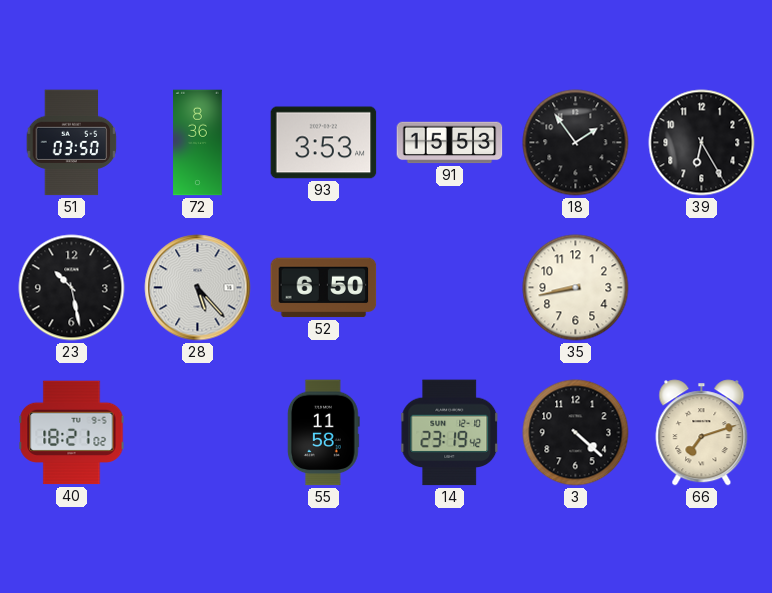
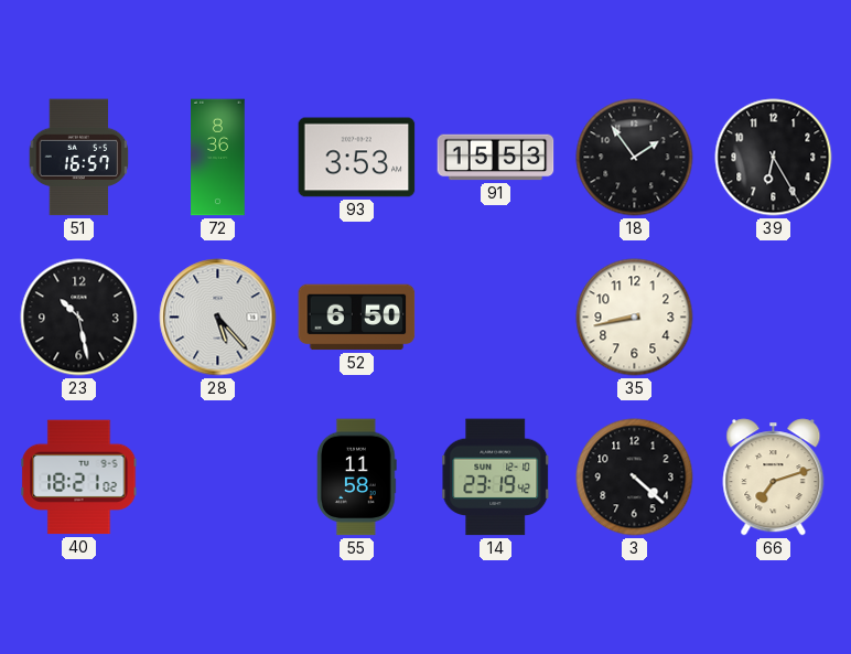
51: 03:50 -> 16:57 (79, 158)
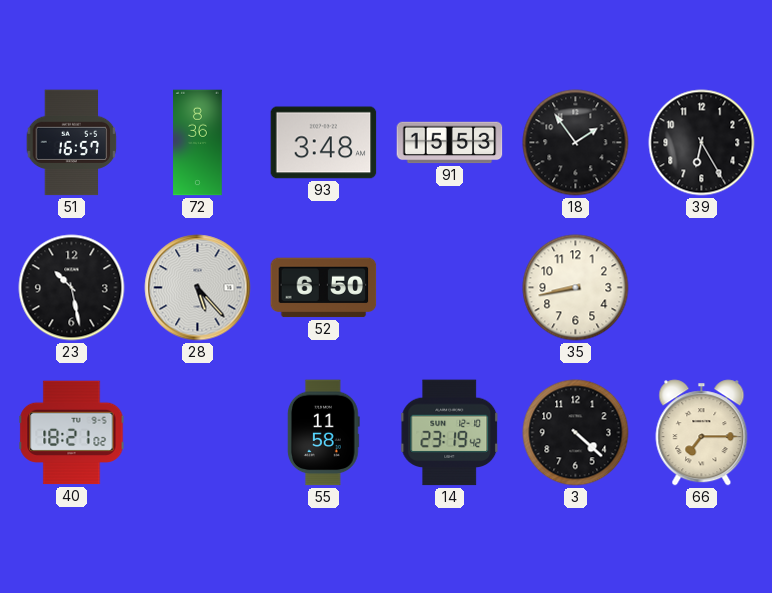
93: 3:53 -> 3:48 (324, 143)
66: 7:12 -> 7:15 (702, 433)
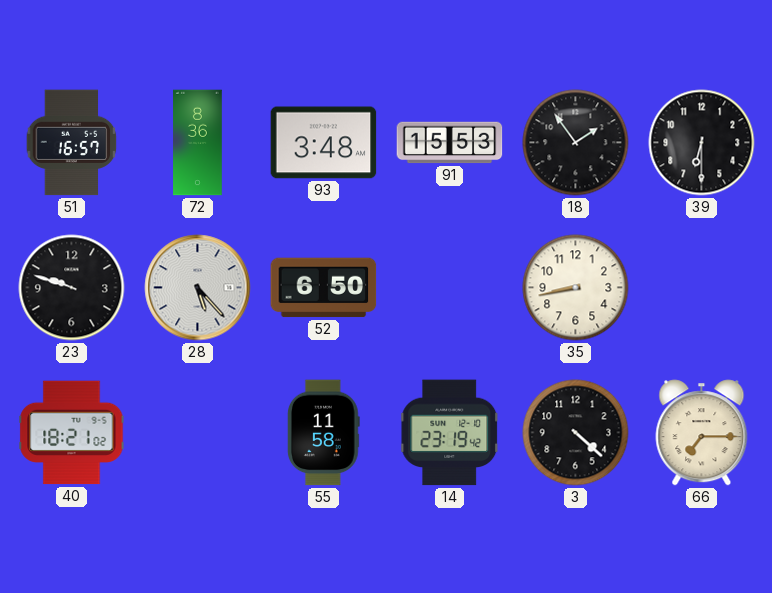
39: 6:25 -> 6:30 (702, 143)
23: 10:28 -> 9:48 (72, 288)
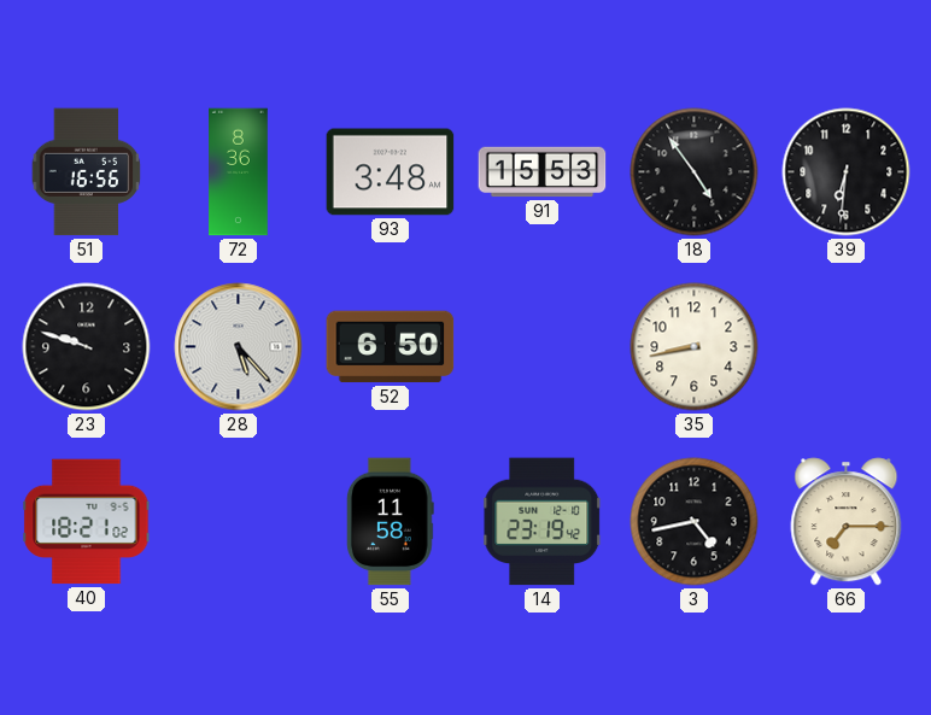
51: 16:57 -> 16:56 (87, 172)
18: 1:54 -> 4:54 (695, 172)
39: 6:30 -> 6:31 (847, 172)
3: 4:22 -> 4:43 (695, 522)
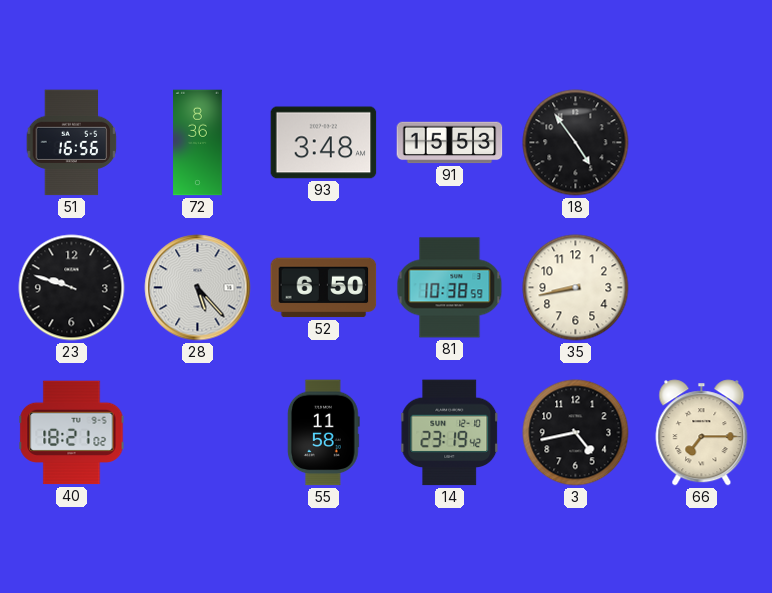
39: 6:31 -> none (847, 172)
81: none -> 10:38 (450, 288)
